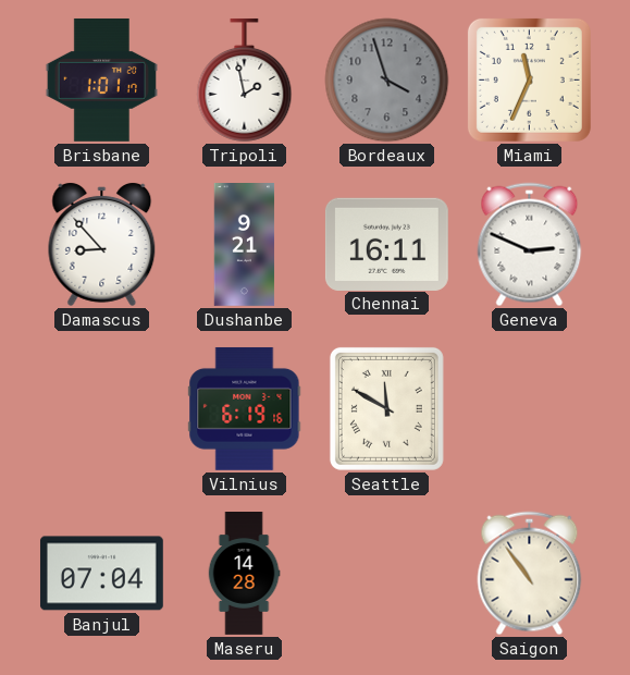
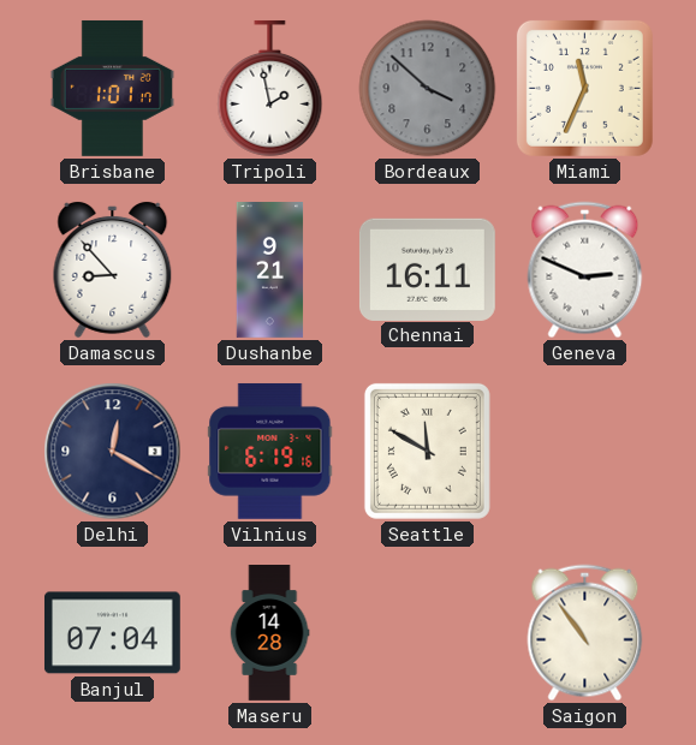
Bordeaux: 3:57 -> 3:52 (428, 89)
Delhi: none -> 12:20 (113, 452)
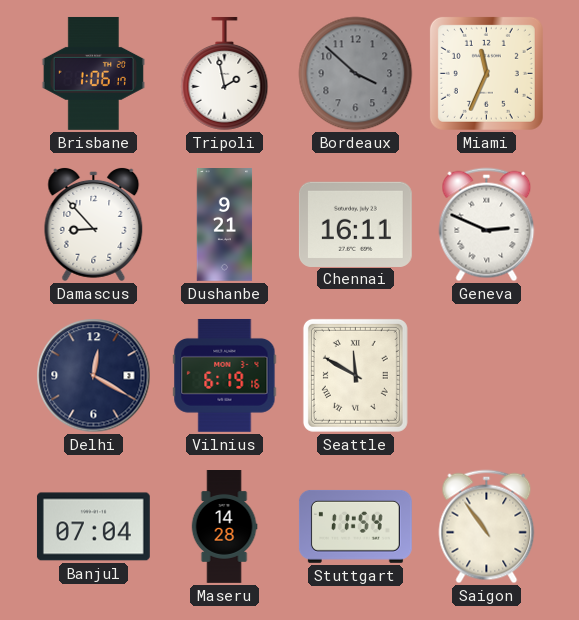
Brisbane: 1:01 -> 1:06 (93, 73)
Stuttgart: none -> 11:54 (355, 526)
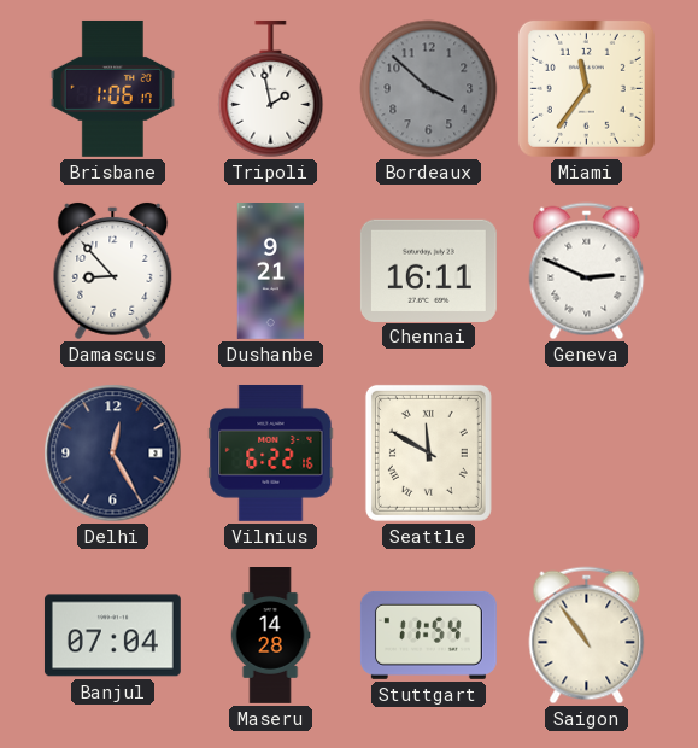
Miami: 11:34 -> 11:36 (586, 88)
Delhi: 12:20 -> 12:25 (113, 454)
Vilnius: 6:19 -> 6:22 (271, 452)
